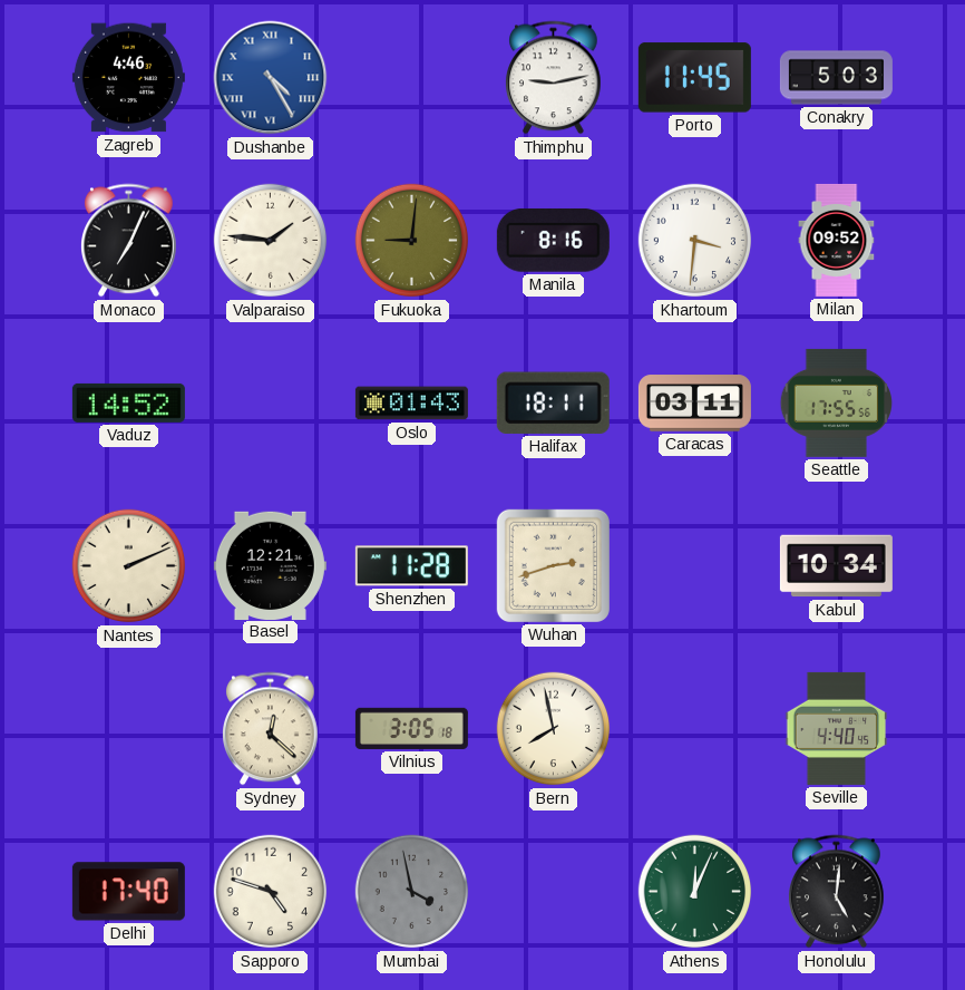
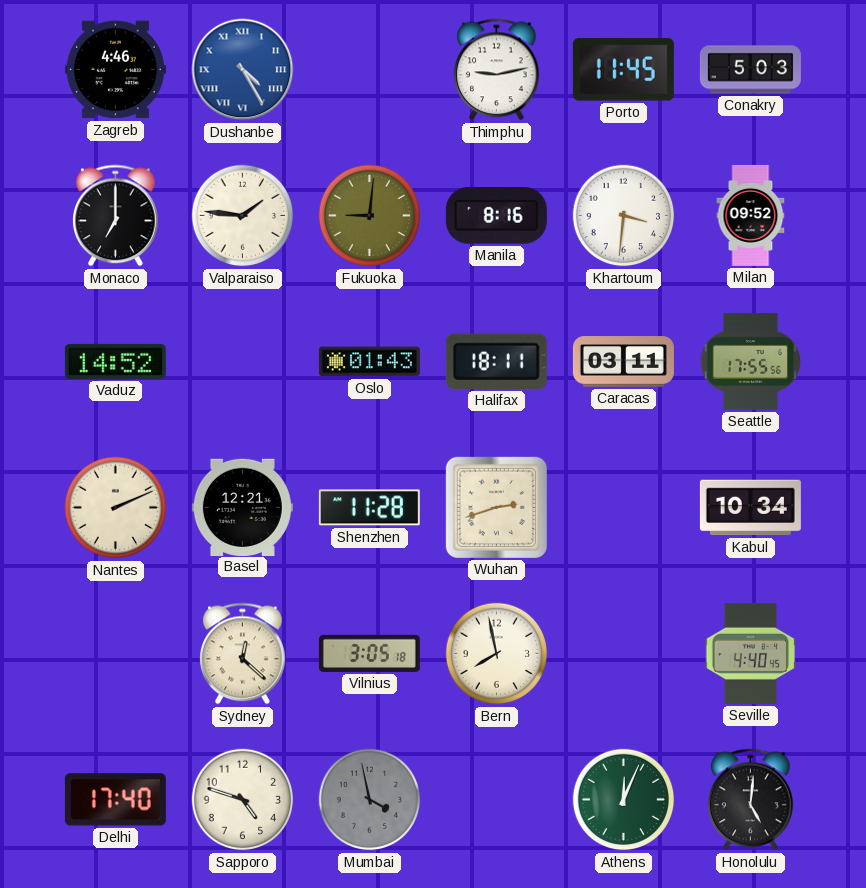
Monaco: 7:04 -> 7:00 (116, 216)
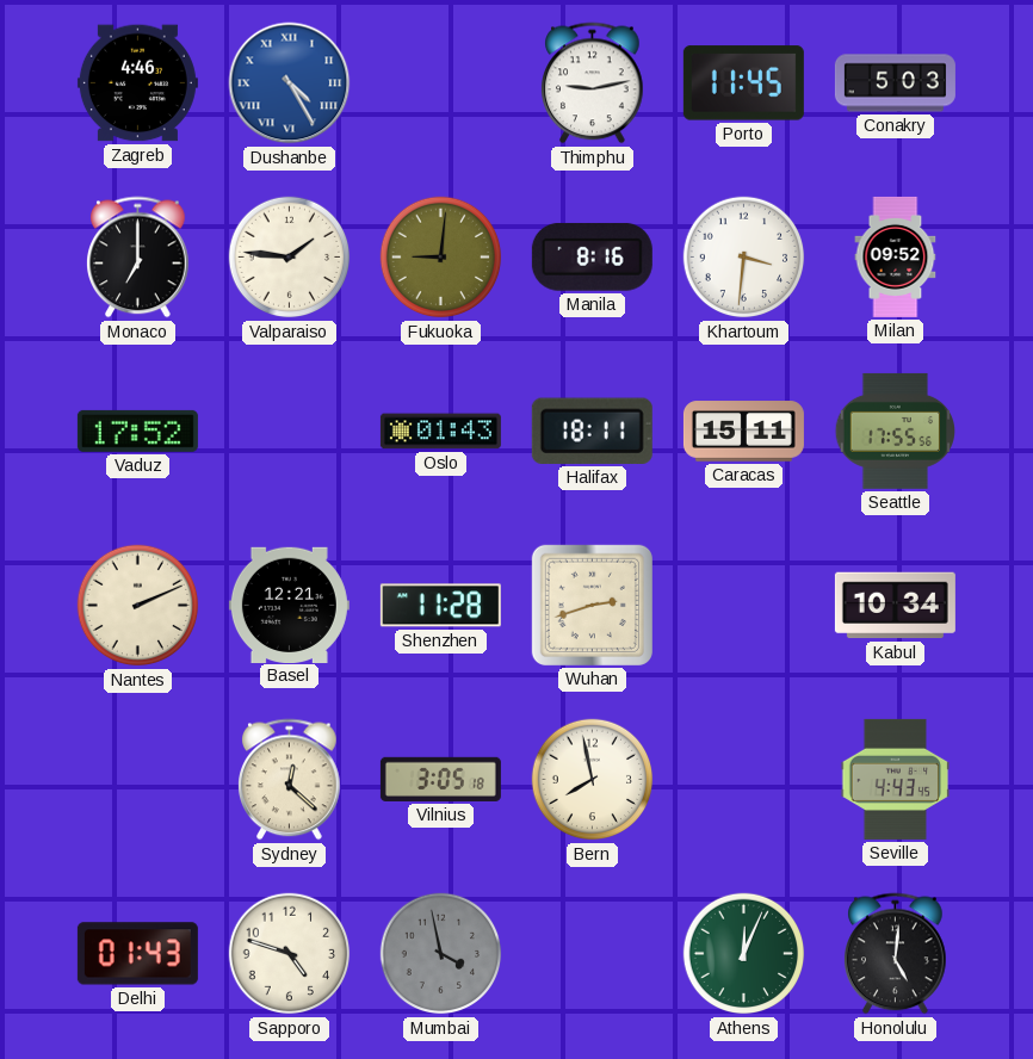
Vaduz: 14:52 -> 17:52 (137, 431)
Caracas: 03:11 -> 15:11 (743, 432)
Seville: 4:40 -> 4:43 (896, 779)
Delhi: 17:40 -> 01:43 (137, 954)
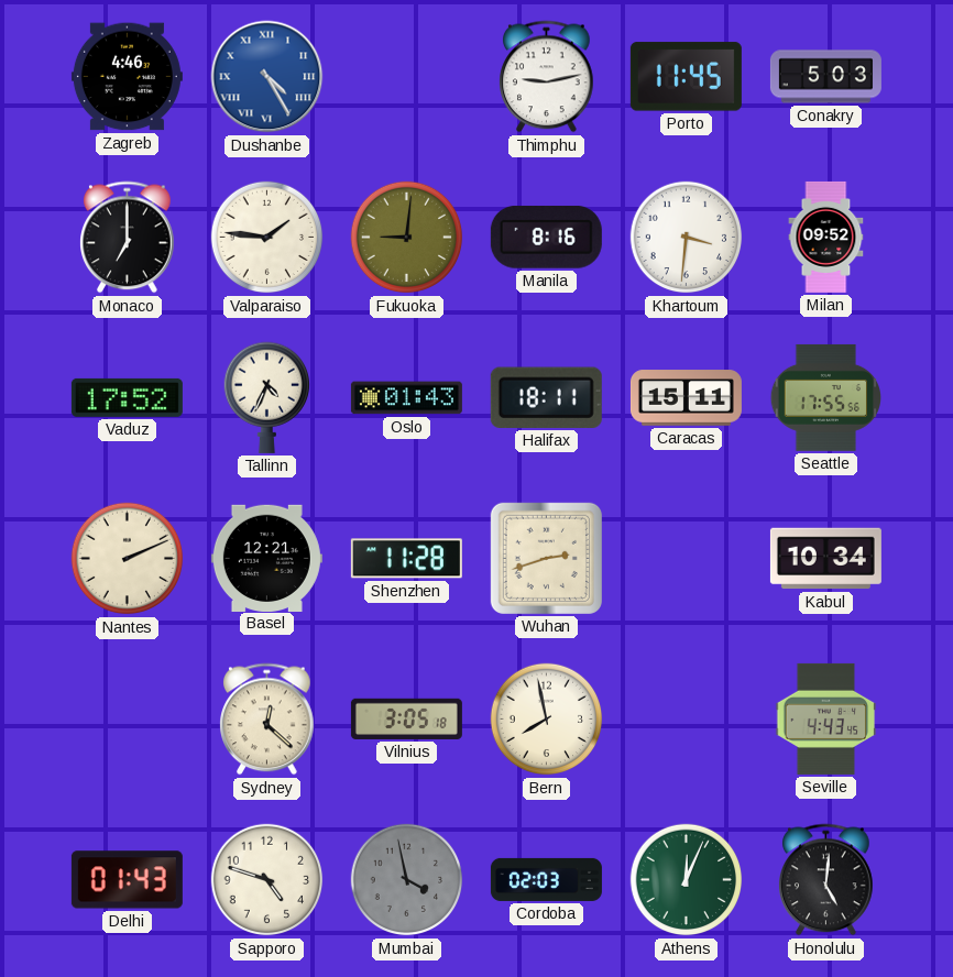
Tallinn: none -> 4:34 (266, 397)
Cordoba: none -> 02:03 (546, 879)
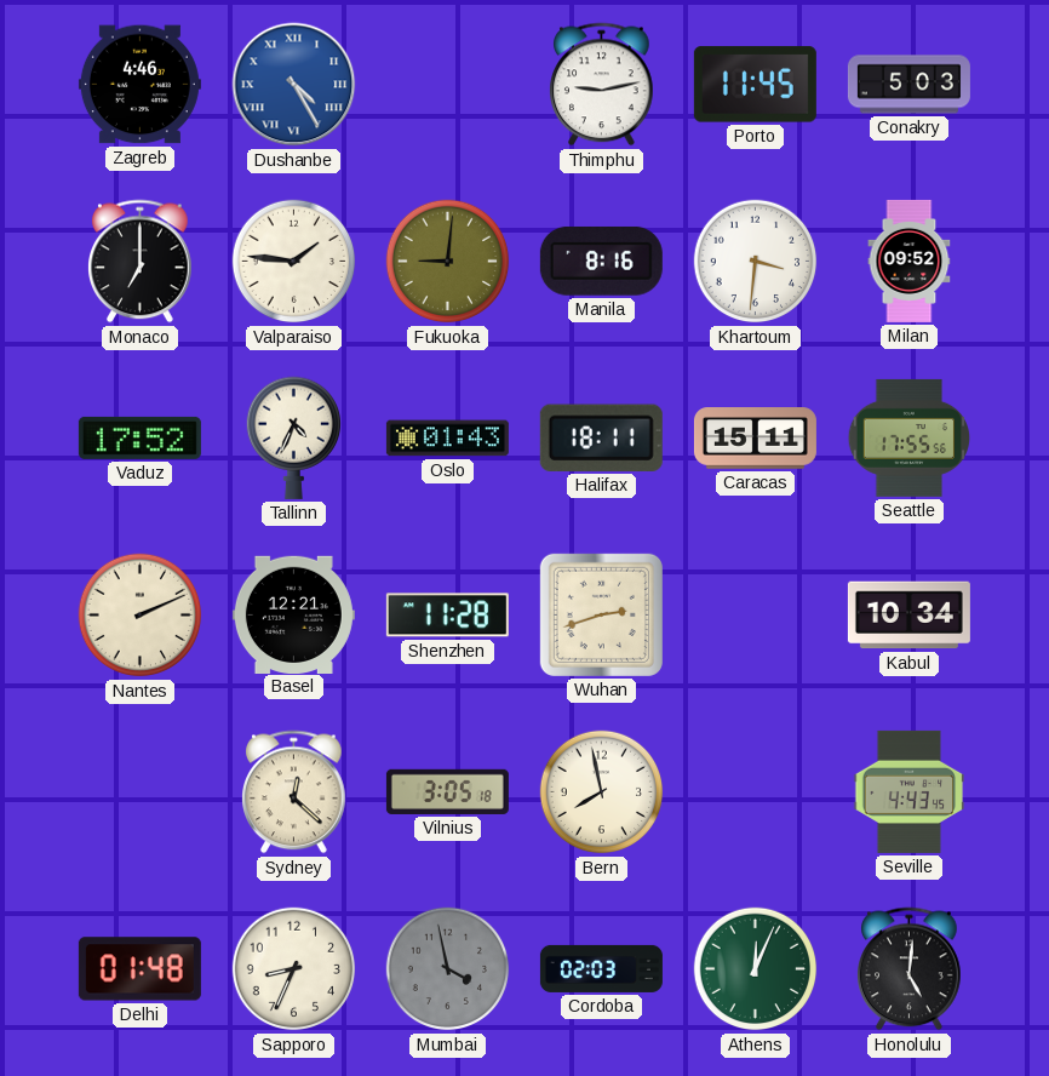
Delhi: 01:43 -> 01:48 (139, 969)
Sapporo: 4:48 -> 8:34 (294, 969)
